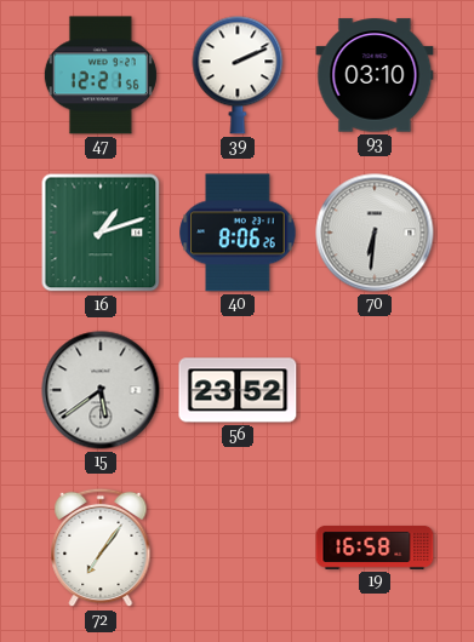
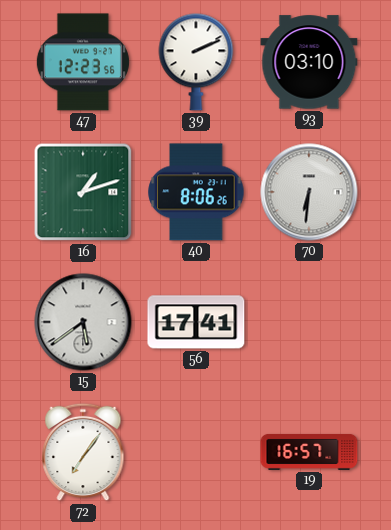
47: 12:21 -> 12:23 (83, 62)
56: 23:52 -> 17:41 (196, 322)
19: 16:58 -> 16:57 (309, 452)
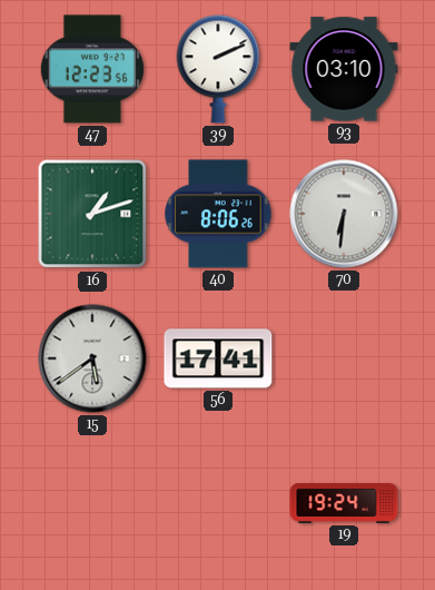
72: 7:06 -> none (83, 452)
19: 16:57 -> 19:24 (344, 503)
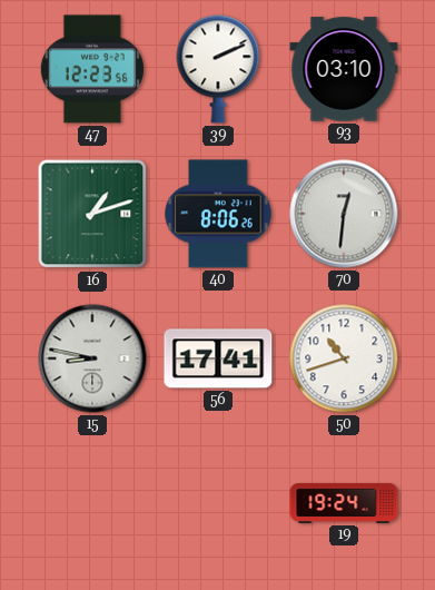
70: 6:31 -> 12:31 (344, 214)
15: 5:39 -> 8:47 (92, 358)
50: none -> 10:42 (344, 358)
